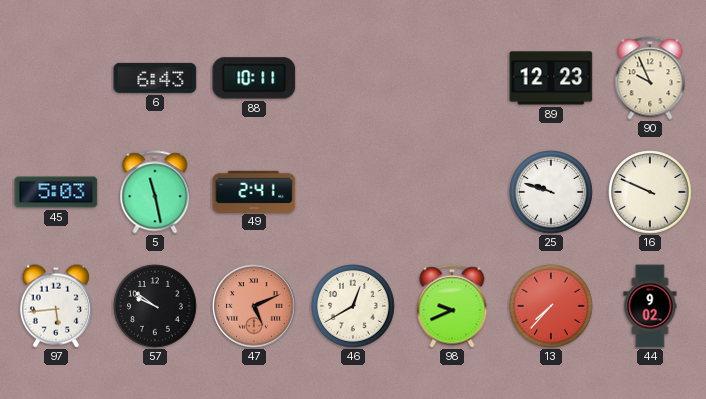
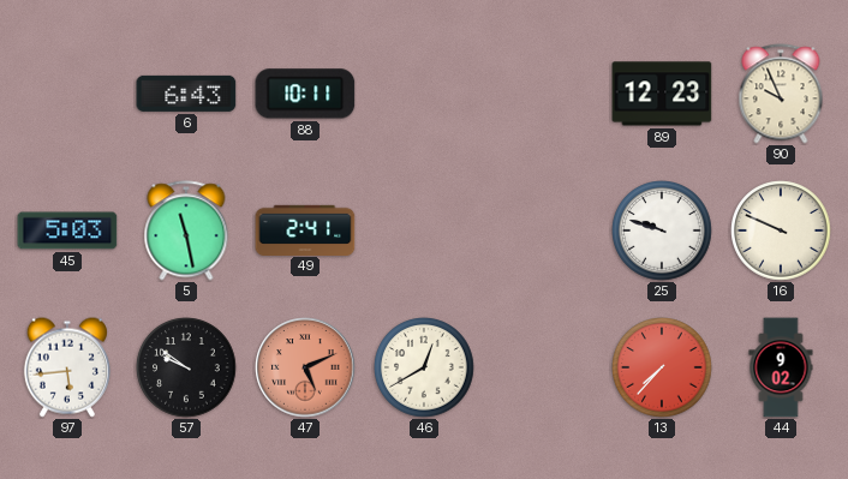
98: 9:41 -> none (452, 306)
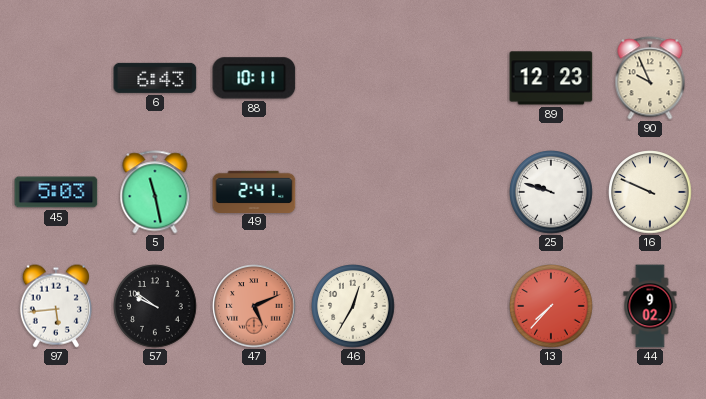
46: 12:40 -> 12:35 (353, 306)
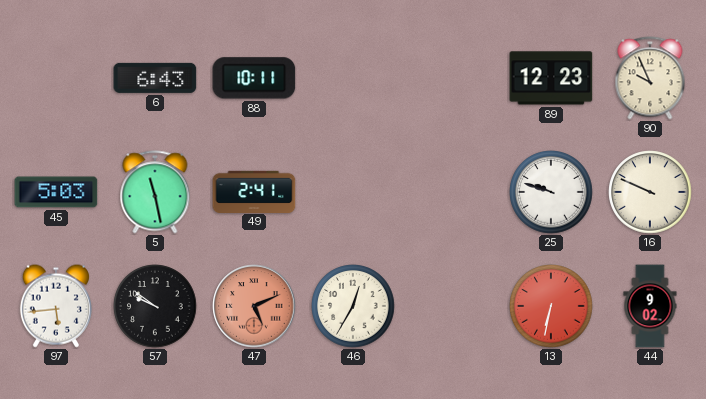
13: 7:37 -> 6:32 (551, 306)
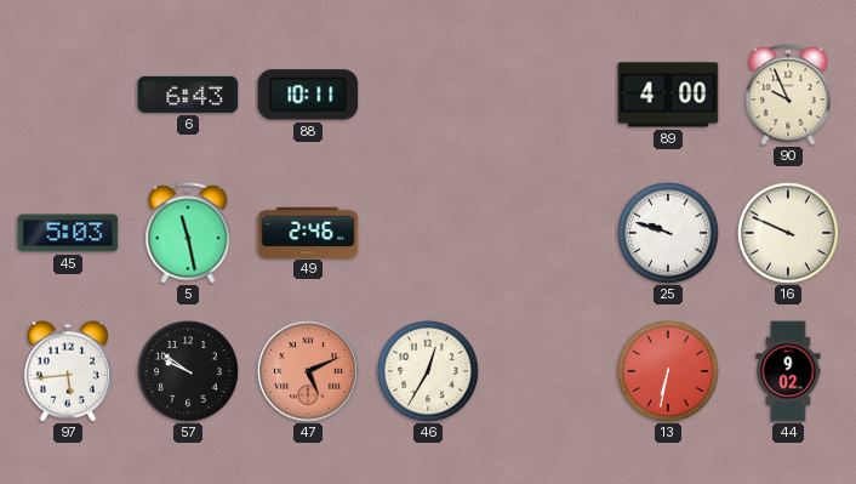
89: 12:23 -> 4:00 (668, 95)
49: 2:41 -> 2:46 (308, 232)
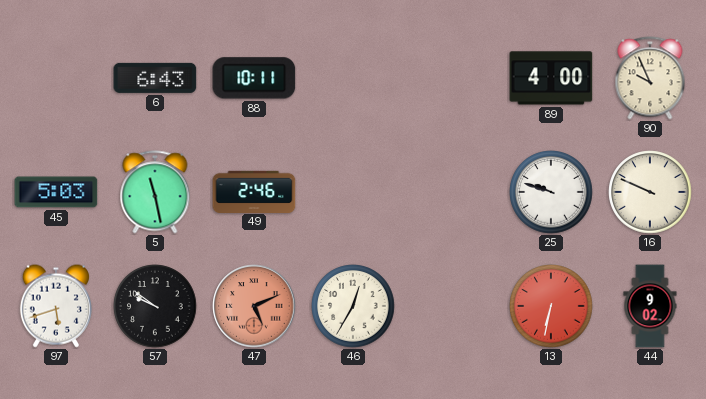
97: 5:44 -> 5:42 (56, 306)
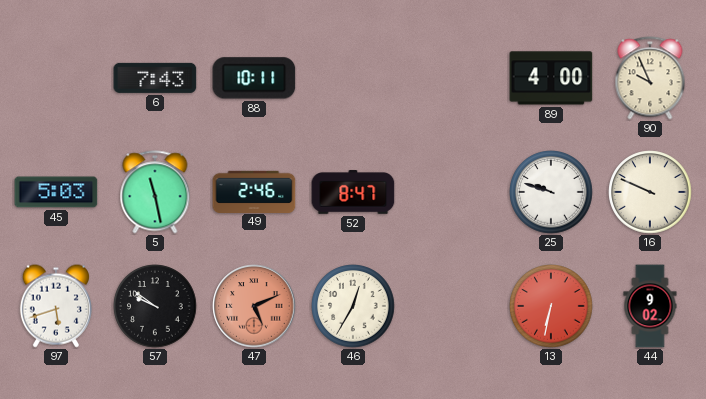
6: 6:43 -> 7:43 (155, 78)
52: none -> 8:47 (353, 192)
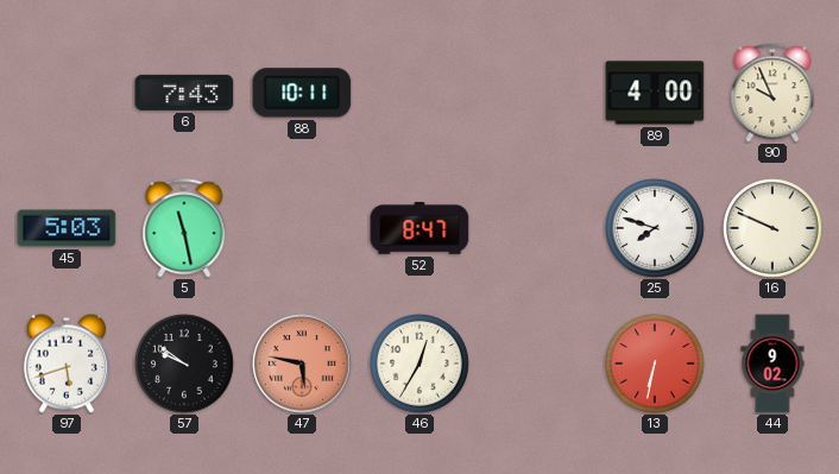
49: 2:46 -> none (254, 191)
25: 9:48 -> 7:48 (655, 228)
47: 5:11 -> 5:47 (302, 364)
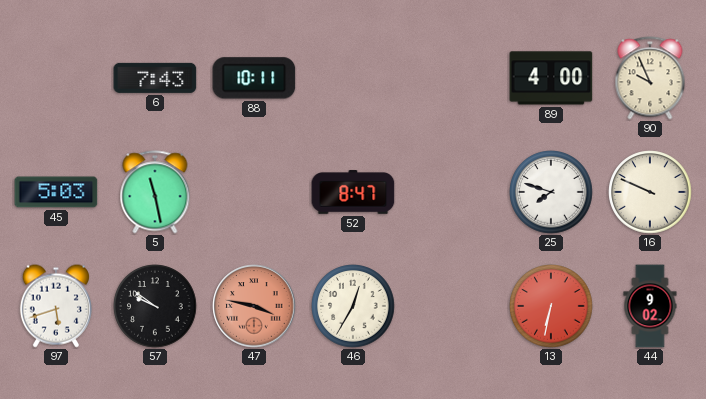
47: 5:47 -> 3:47 (254, 306)
